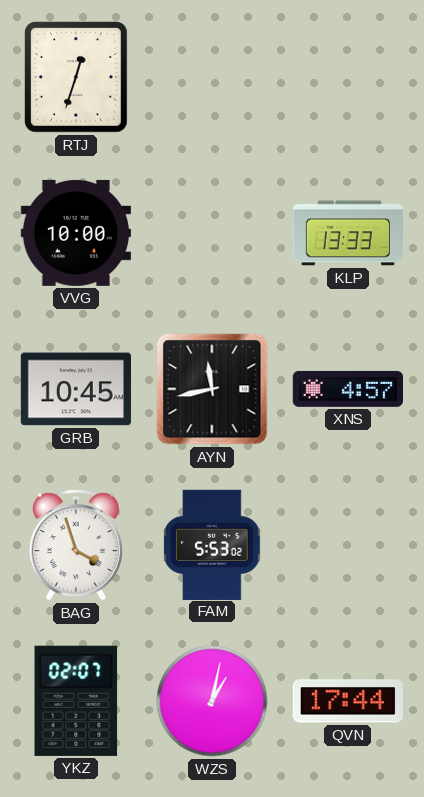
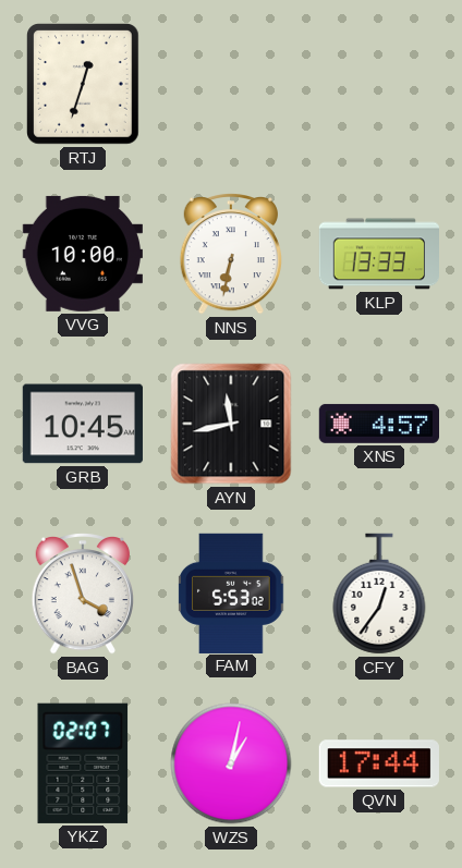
NNS: none -> 6:32 (231, 254)
CFY: none -> 12:36 (379, 594)
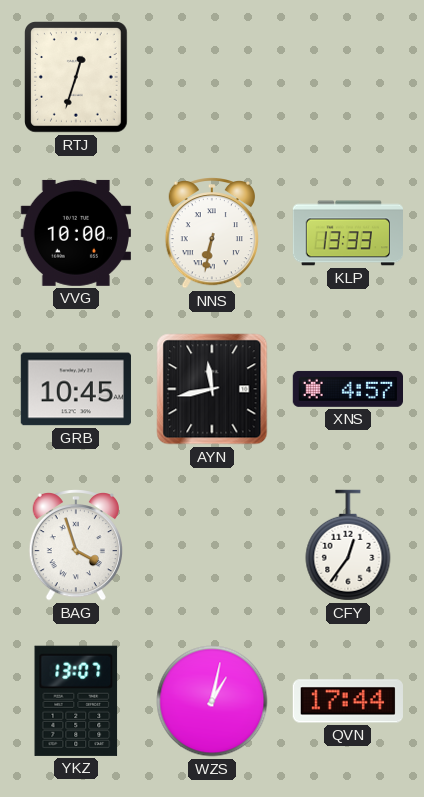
FAM: 5:53 -> none (231, 592)
YKZ: 02:07 -> 13:07 (76, 701)
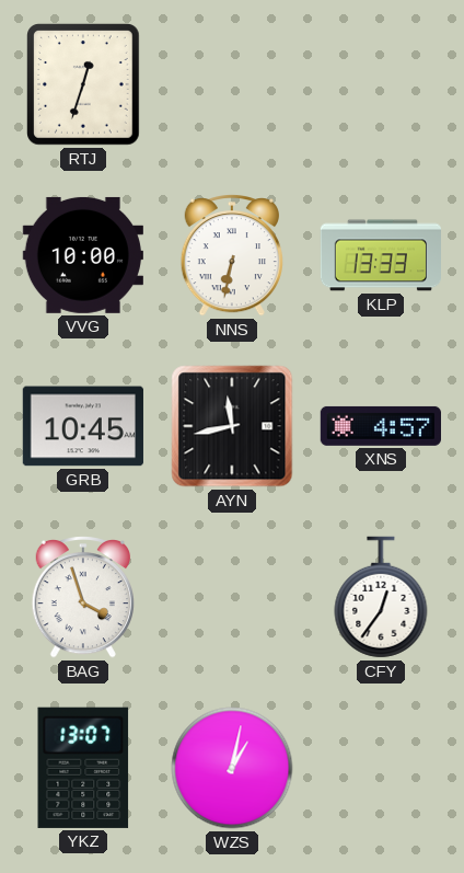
QVN: 17:44 -> none (348, 701)
